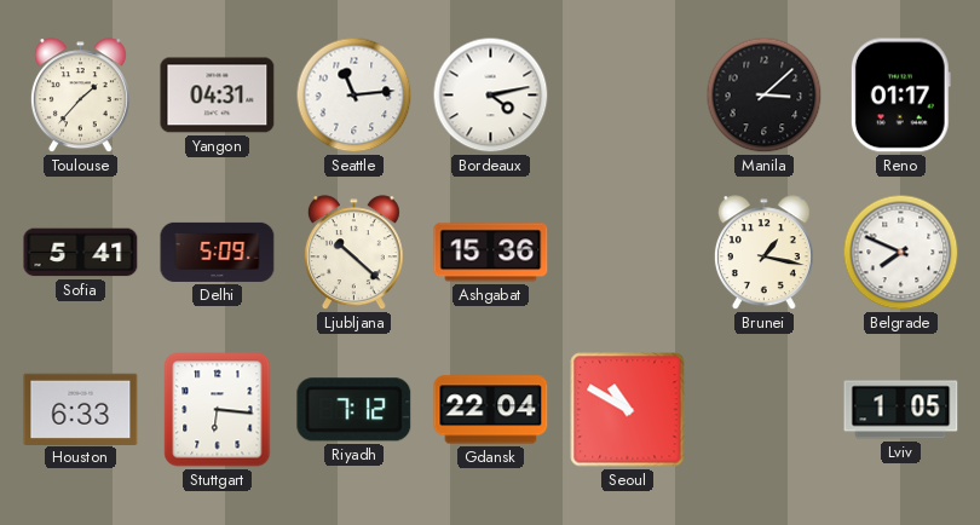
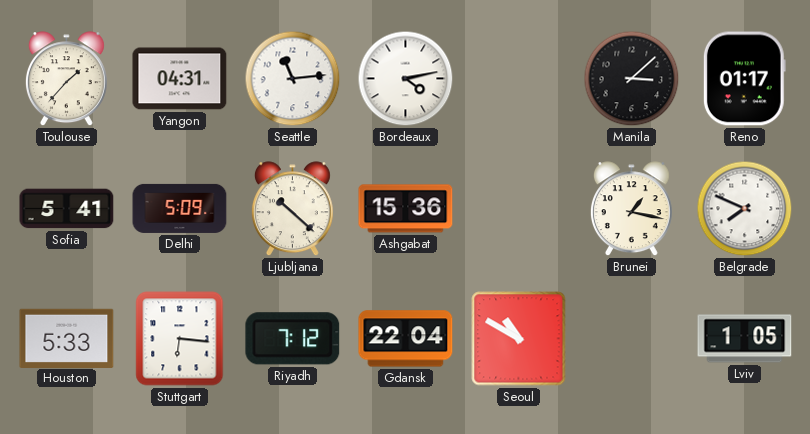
Houston: 6:33 -> 5:33 (67, 338)
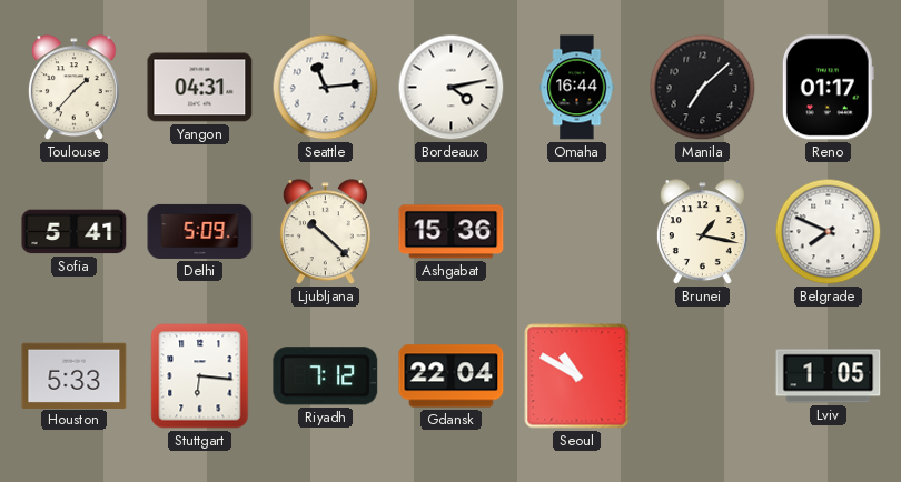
Omaha: none -> 16:44 (577, 88)
Manila: 3:08 -> 7:08 (703, 88)
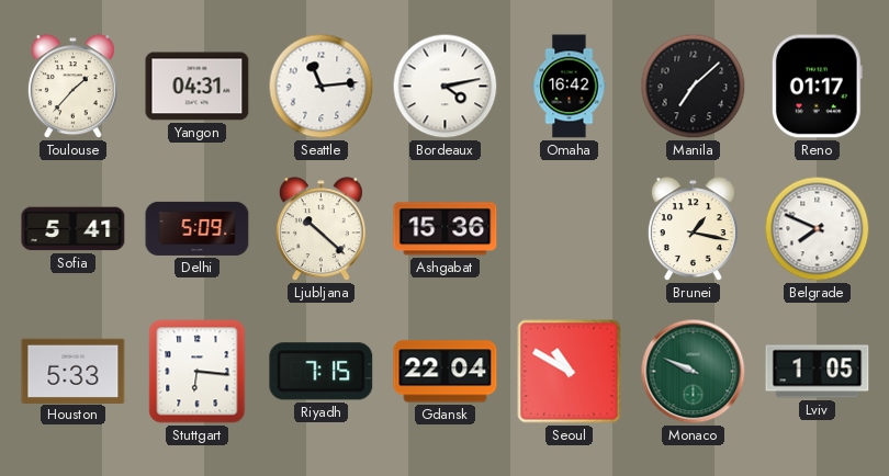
Omaha: 16:44 -> 16:42 (570, 87)
Riyadh: 7:12 -> 7:15 (322, 372)
Monaco: none -> 9:49 (694, 372)
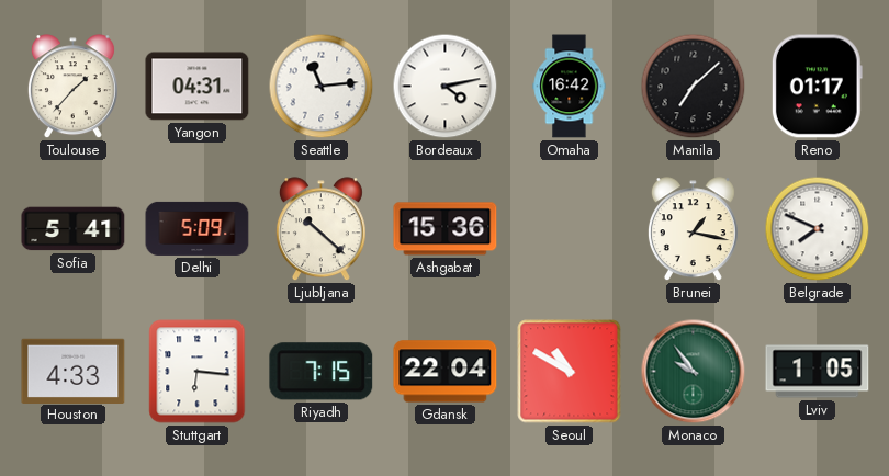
Houston: 5:33 -> 4:33 (74, 371)
Monaco: 9:49 -> 9:54 (694, 372)
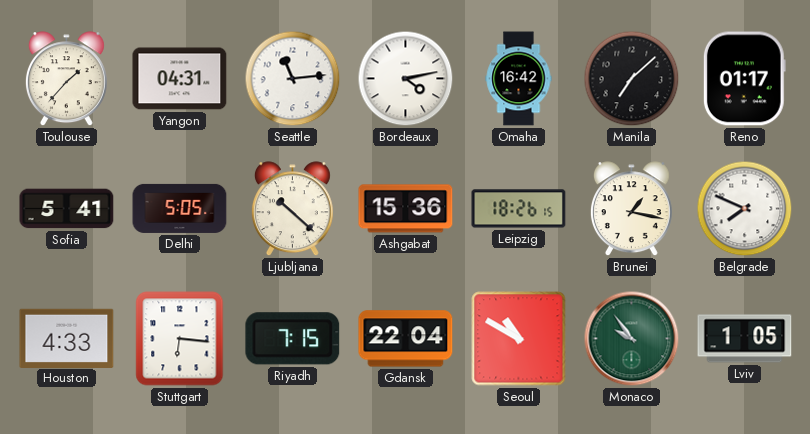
Delhi: 5:09 -> 5:05 (180, 208)
Leipzig: none -> 18:26 (519, 209)
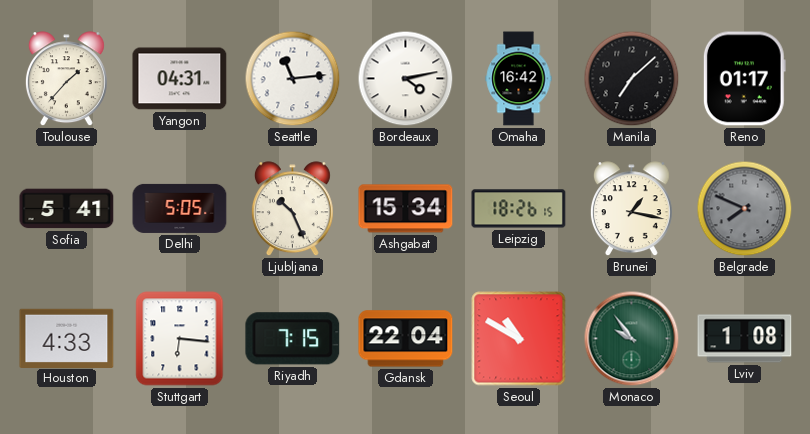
Ljubljana: 10:22 -> 10:26 (292, 209)
Ashgabat: 15:36 -> 15:34 (406, 209)
Belgrade dial: white -> grey (745, 209)
Lviv: 1:05 -> 1:08 (745, 339)
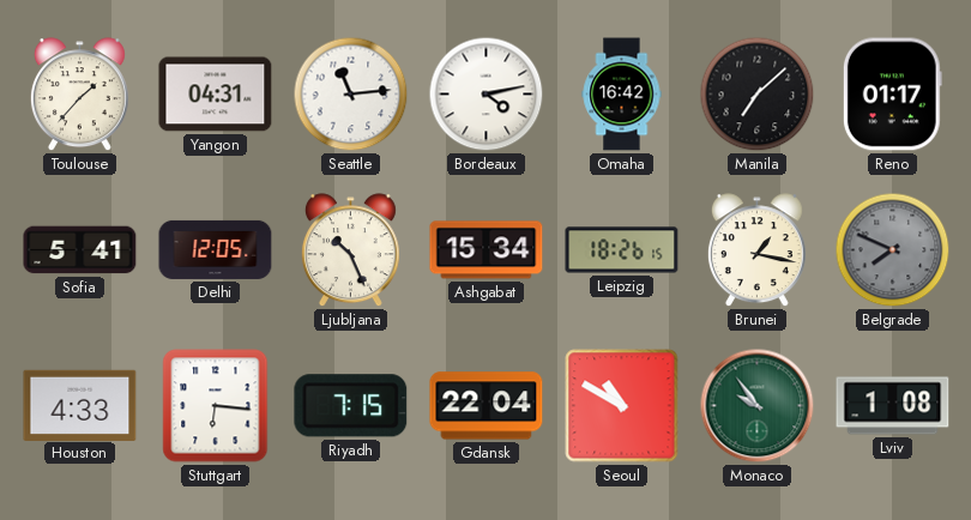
Delhi: 5:05 -> 12:05 (216, 249)
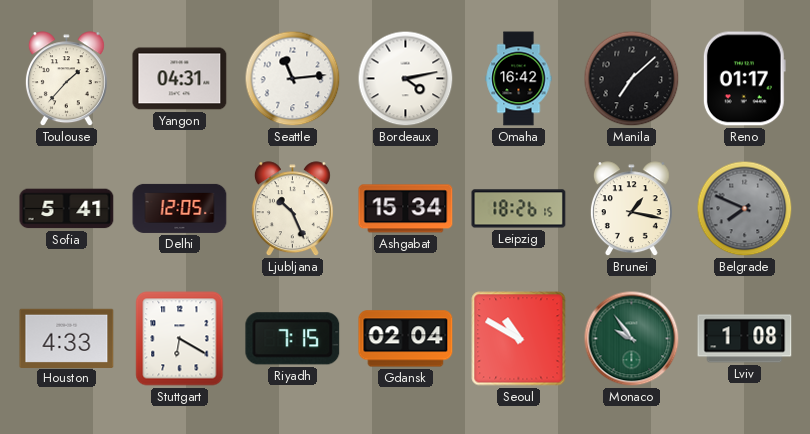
Stuttgart: 6:16 -> 6:20 (180, 339)
Gdansk: 22:04 -> 02:04 (406, 339)
